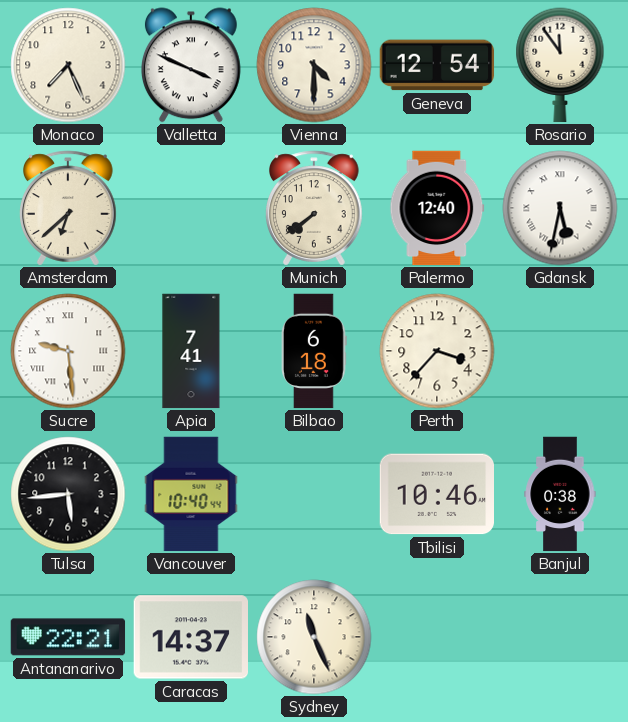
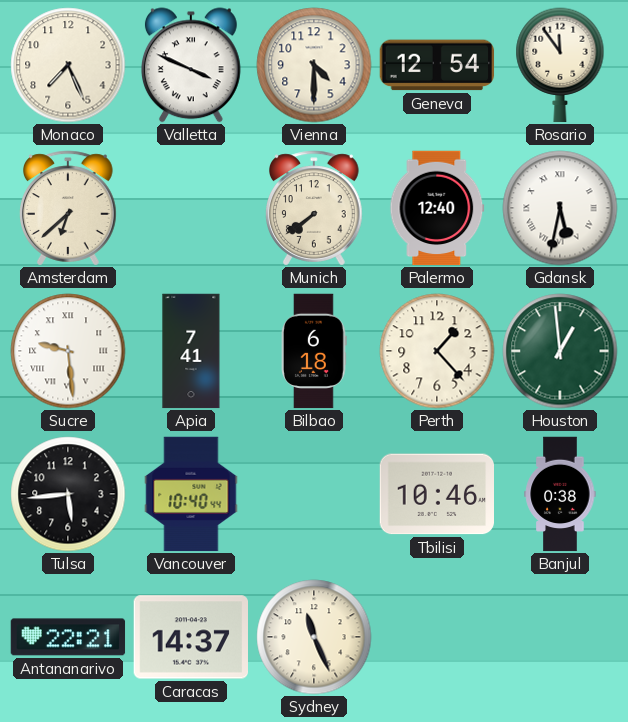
Perth: 3:37 -> 1:23 (437, 351)
Houston: none -> 12:59 (560, 351)
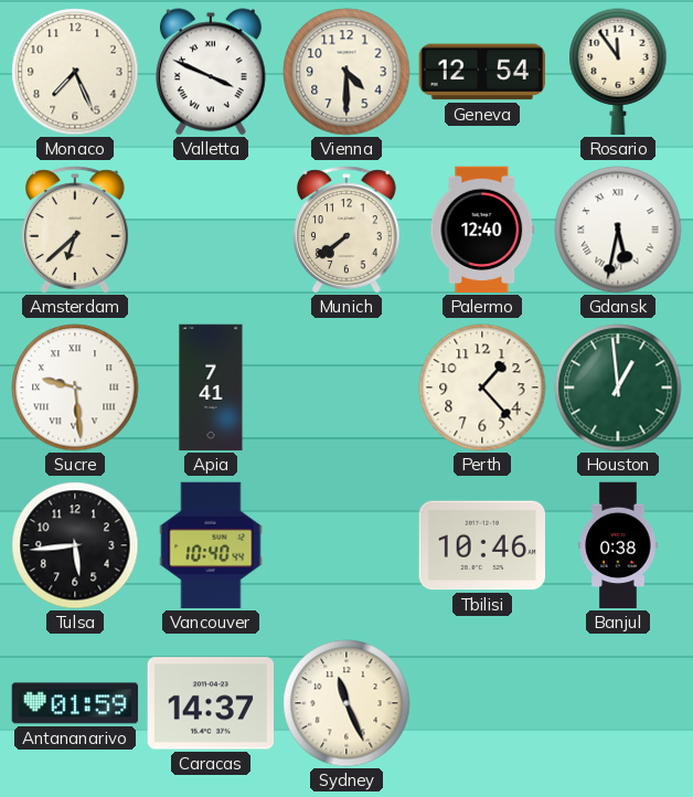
Bilbao: 6:18 -> none (315, 351)
Antananarivo: 22:21 -> 01:59 (75, 703)
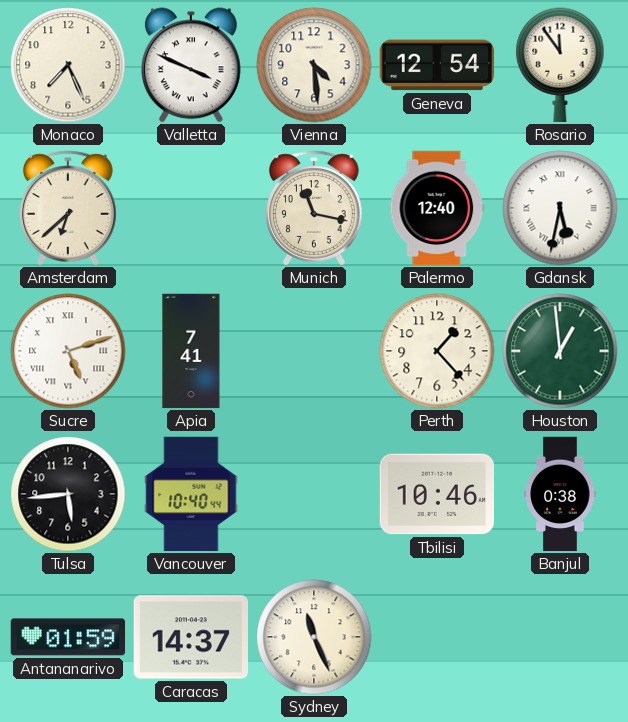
Vienna: 4:30 -> 4:29 (314, 65)
Munich: 7:39 -> 11:17 (315, 208)
Sucre: 9:29 -> 5:12 (68, 351)
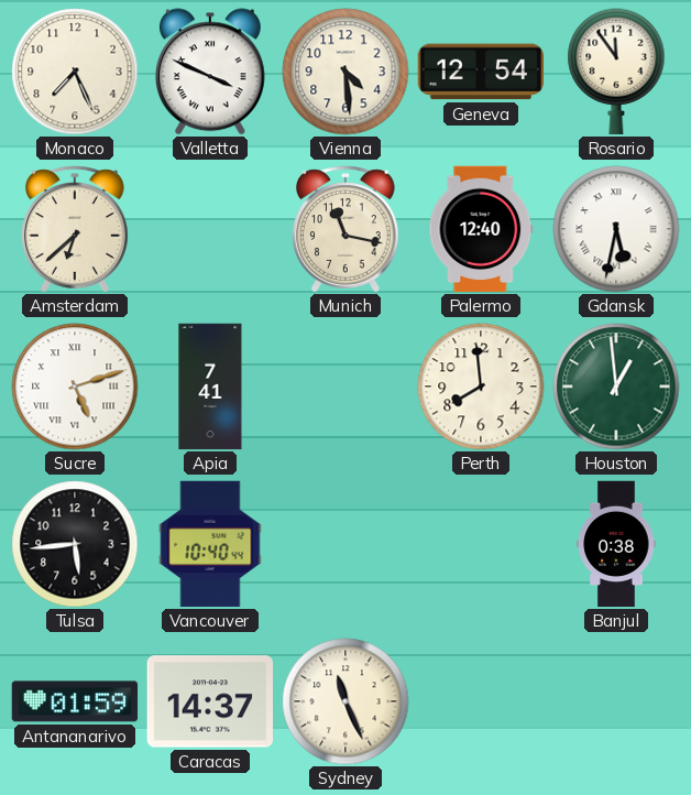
Perth: 1:23 -> 7:59 (481, 386)
Tbilisi: 10:46 -> none (436, 494)
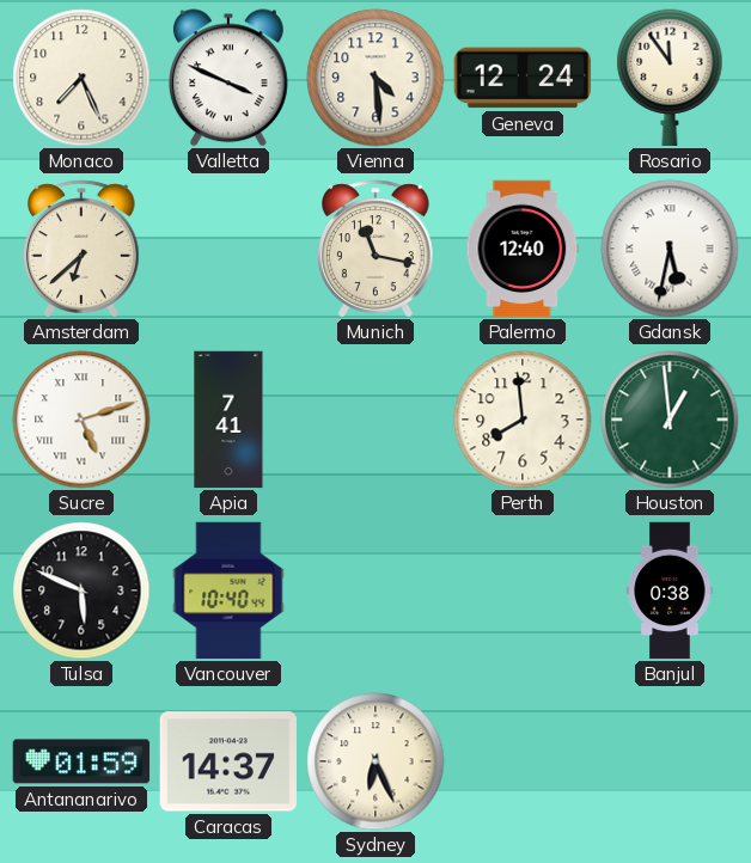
Geneva: 12:54 -> 12:24 (523, 78)
Tulsa: 5:44 -> 5:49 (81, 590)
Sydney: 11:26 -> 6:26 (375, 761)
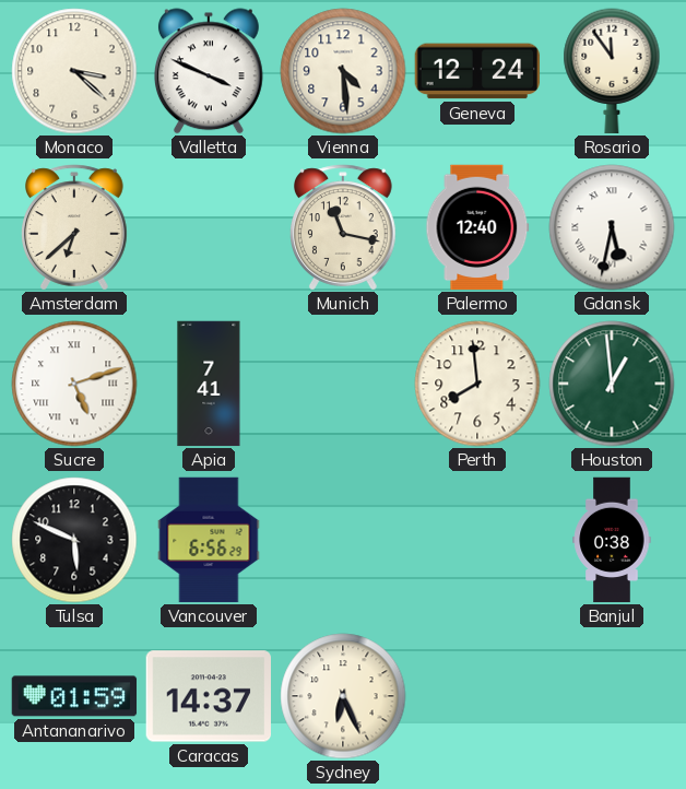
Monaco: 7:26 -> 3:22 (74, 71)
Vancouver: 10:40 -> 6:56 (209, 540)
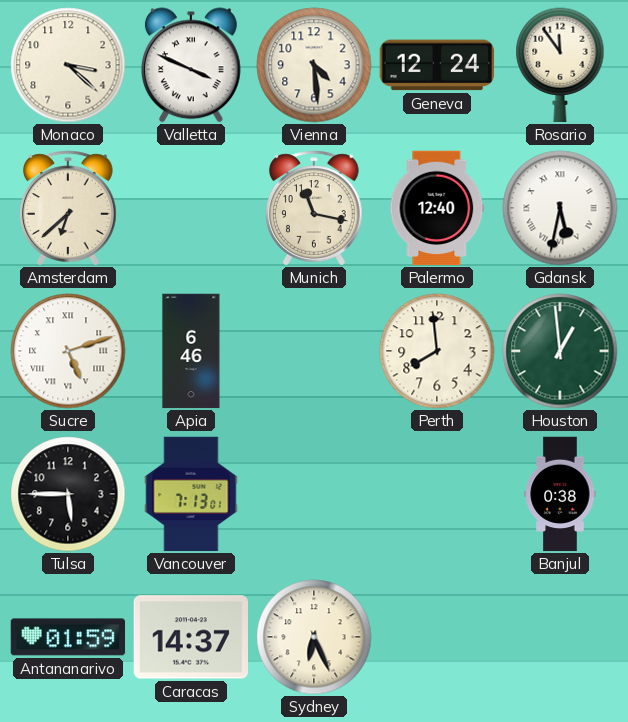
Apia: 7:41 -> 6:46 (191, 351)
Tulsa: 5:49 -> 5:45 (68, 494)
Vancouver: 6:56 -> 7:13 (191, 494)
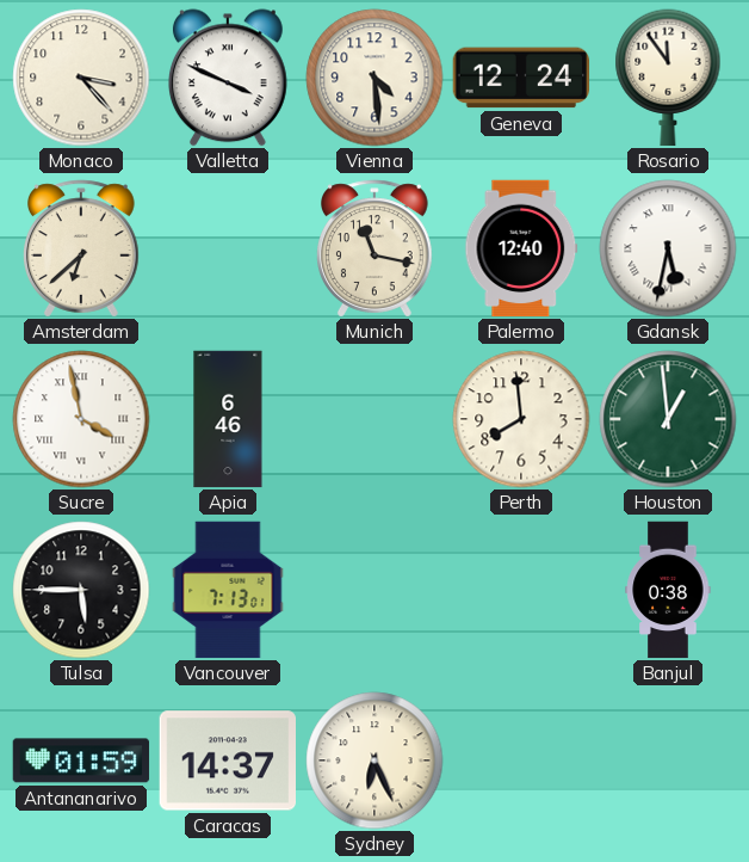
Monaco: 3:22 -> 3:23 (81, 78)
Sucre: 5:12 -> 3:58 (81, 419)
